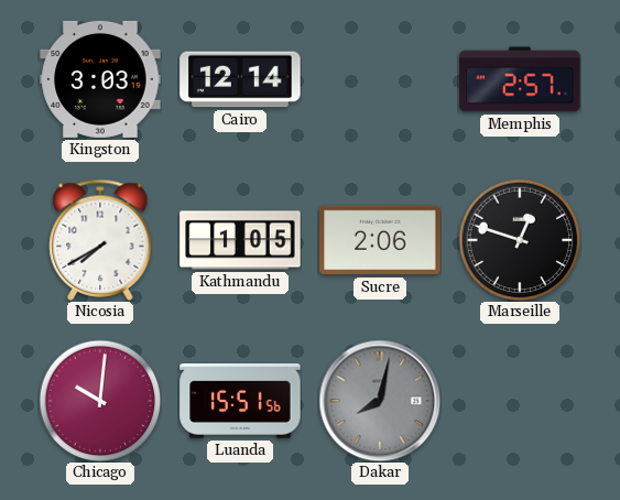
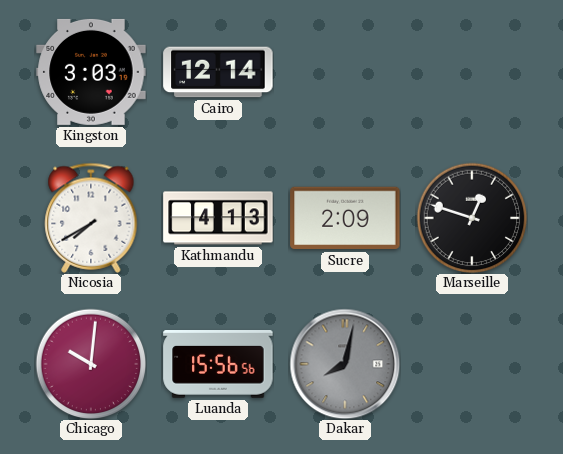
Memphis: 2:57 -> none (520, 79)
Kathmandu: 1:05 -> 4:13 (218, 218)
Sucre: 2:06 -> 2:09 (345, 218)
Luanda: 15:51 -> 15:56 (218, 365)
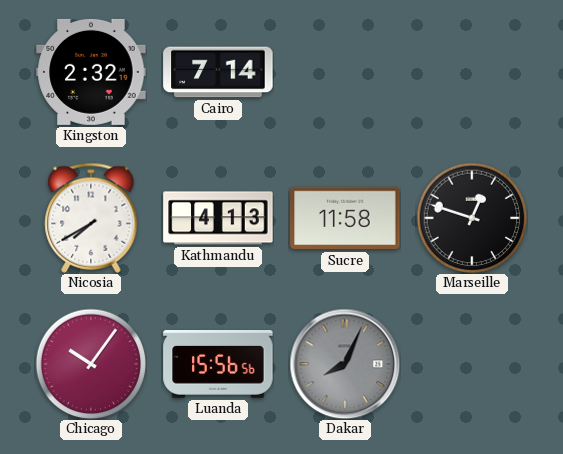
Kingston: 3:03 -> 2:32 (91, 72)
Cairo: 12:14 -> 7:14 (218, 72)
Sucre: 2:09 -> 11:58 (345, 218)
Chicago: 10:01 -> 10:06 (91, 364)
Dakar: 8:02 -> 8:04 (345, 364)
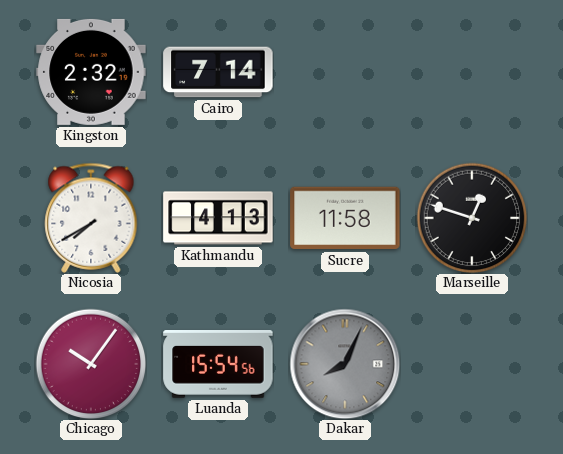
Luanda: 15:56 -> 15:54 (218, 365)
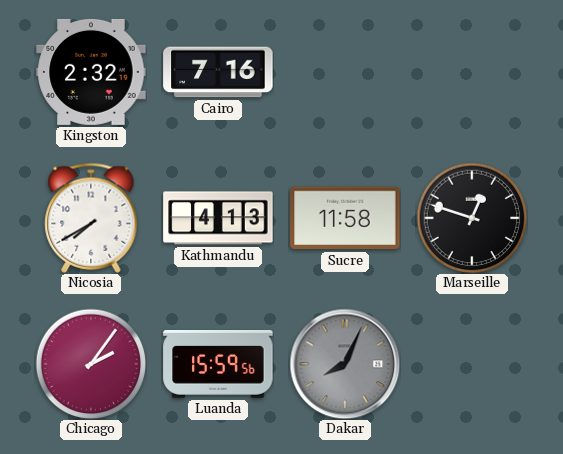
Cairo: 7:14 -> 7:16 (218, 72)
Chicago: 10:06 -> 2:06 (91, 364)
Luanda: 15:54 -> 15:59 (218, 365)
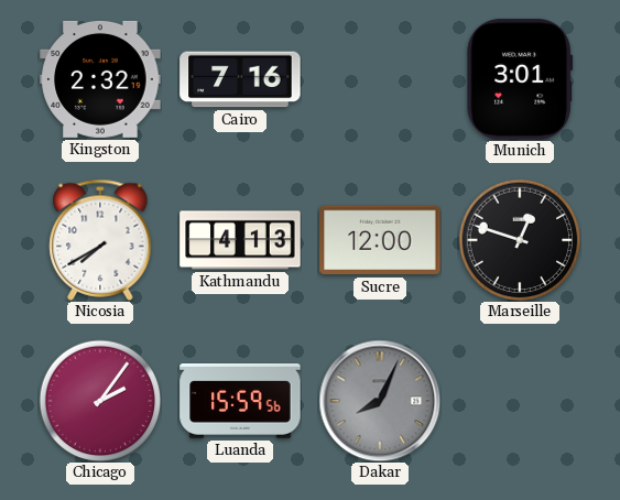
Munich: none -> 3:01 (520, 79)
Sucre: 11:58 -> 12:00 (380, 240)
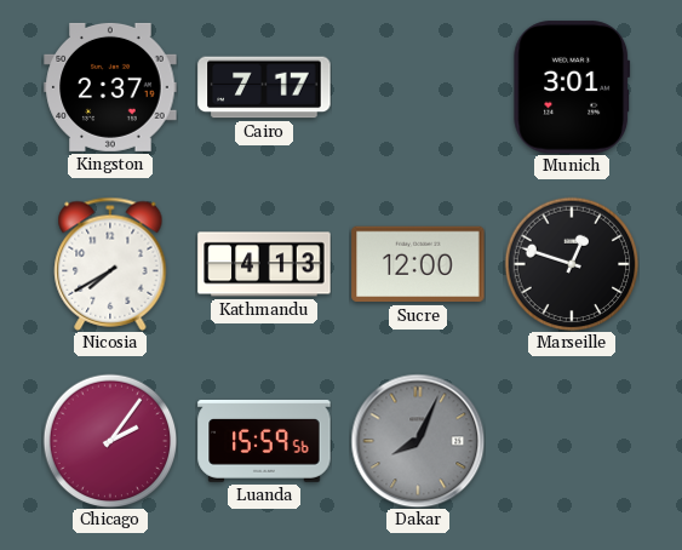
Kingston: 2:32 -> 2:37 (110, 87)
Cairo: 7:16 -> 7:17 (264, 87)
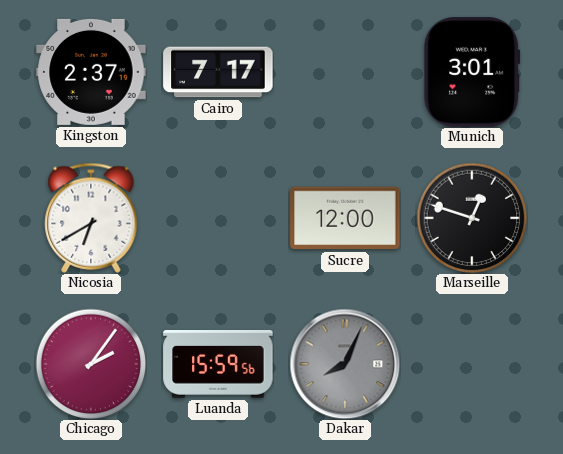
Nicosia: 7:40 -> 6:40 (91, 218)
Kathmandu: 4:13 -> none (264, 264)
